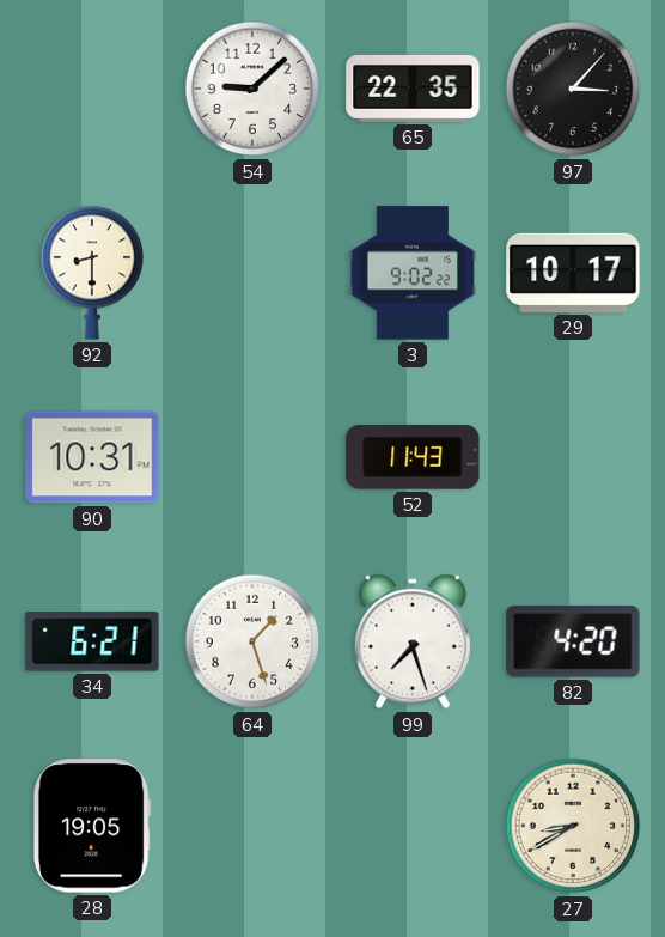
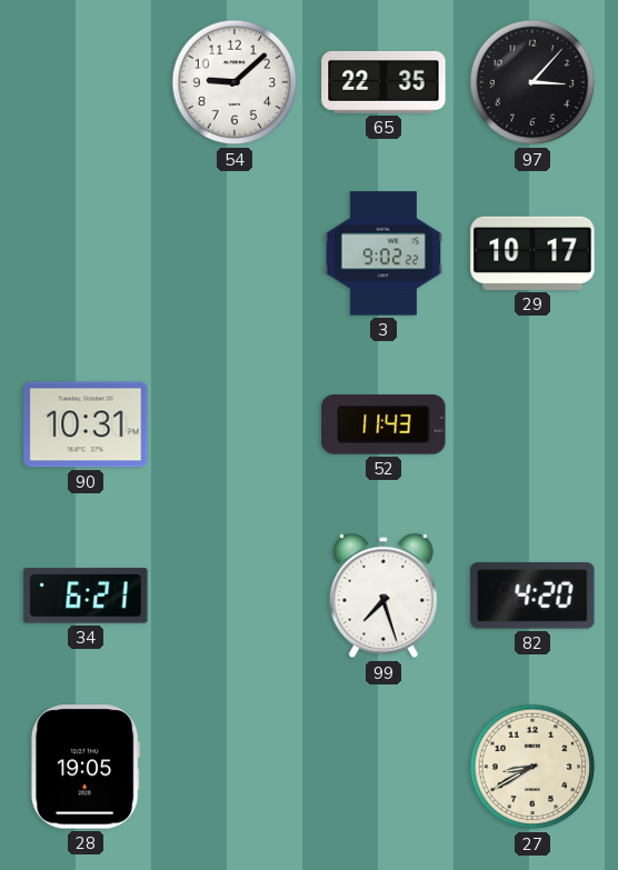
92: 8:30 -> none (92, 273)
64: 1:27 -> none (252, 641)
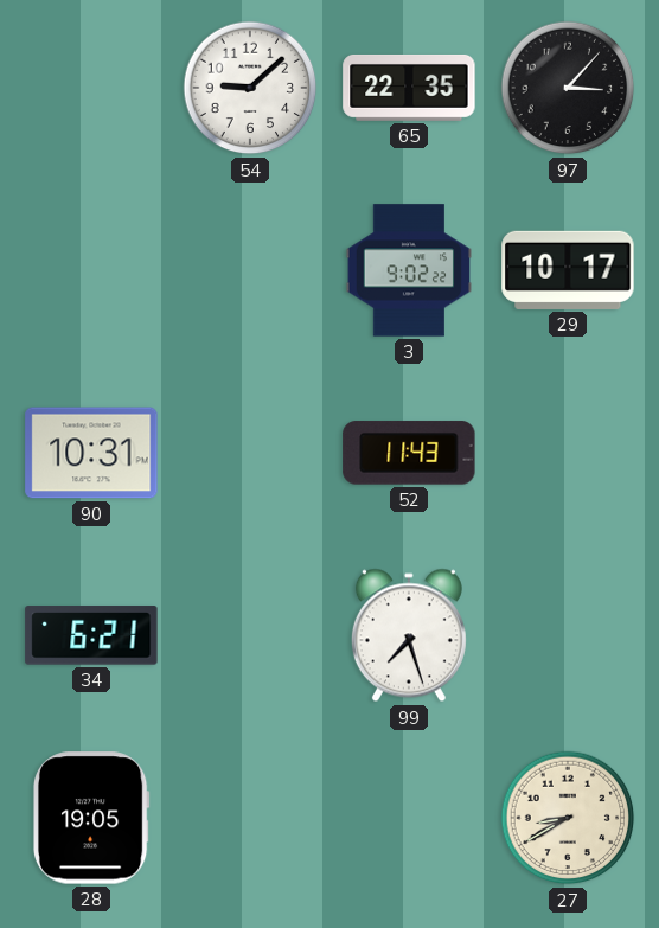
82: 4:20 -> none (532, 596)
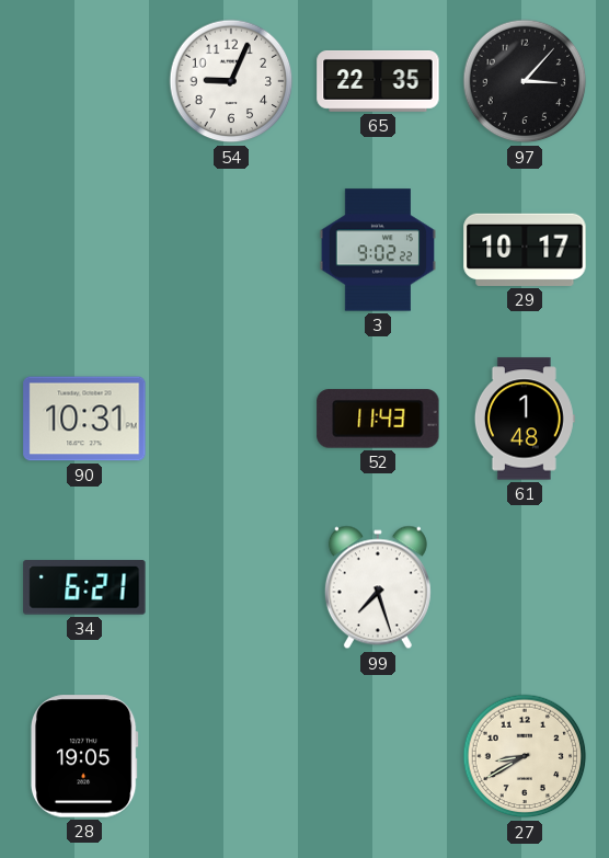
54: 9:08 -> 9:04 (231, 81)
61: none -> 1:48 (525, 419)
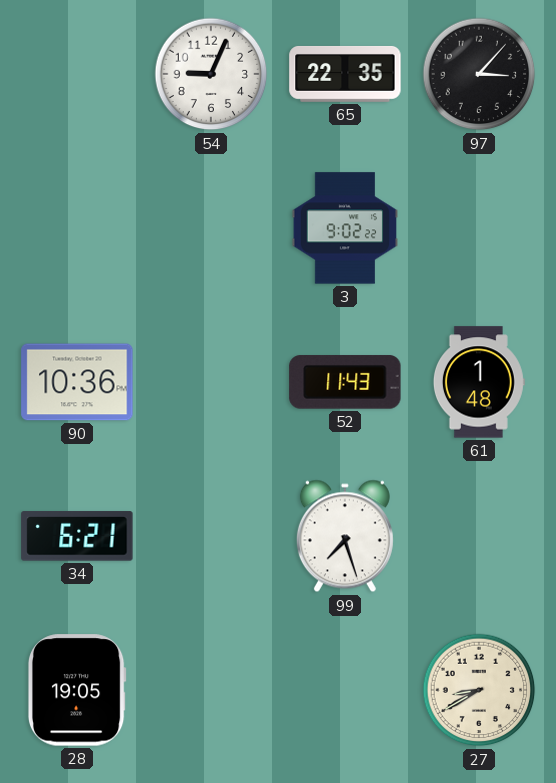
29: 10:17 -> none (525, 250)
90: 10:31 -> 10:36 (77, 382)
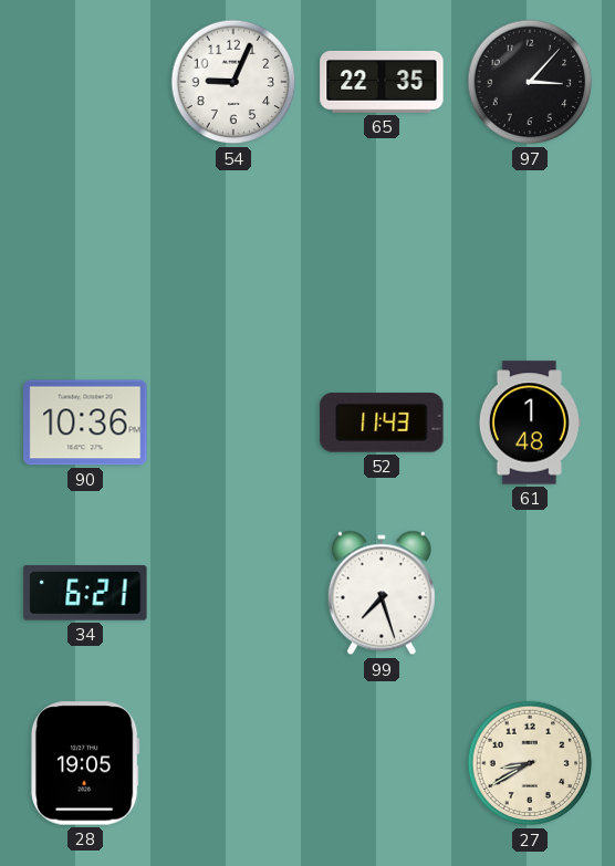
3: 9:02 -> none (345, 228)
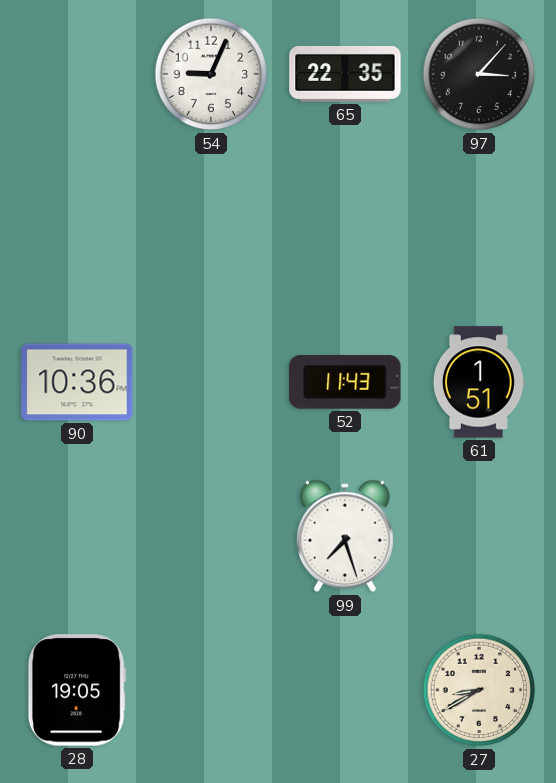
61: 1:48 -> 1:51 (479, 382)
34: 6:21 -> none (85, 593)
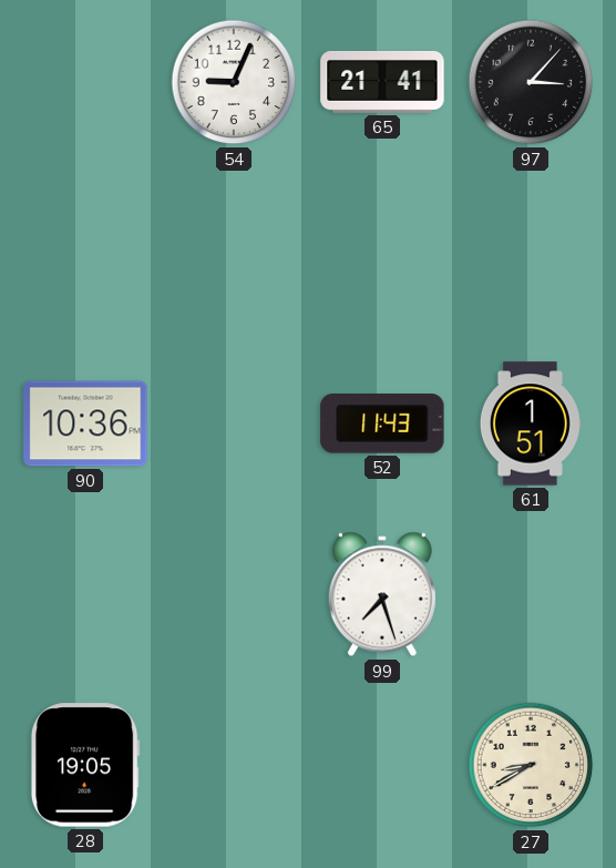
65: 22:35 -> 21:41 (382, 82)
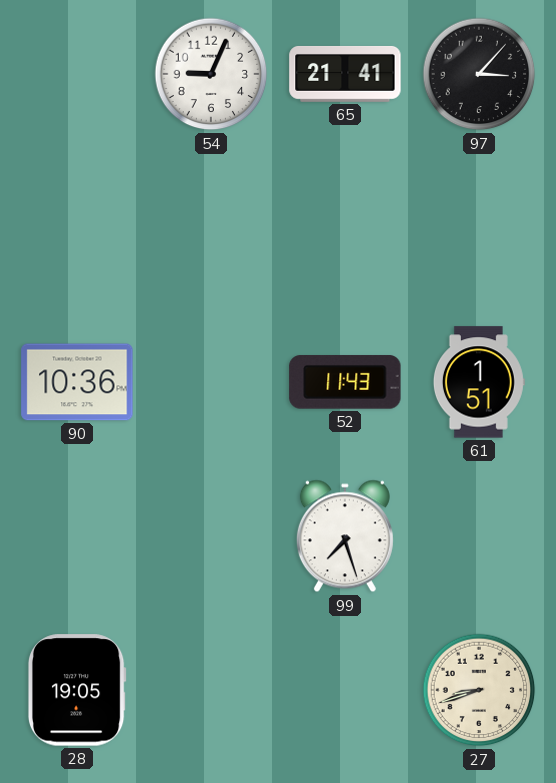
27: 8:40 -> 8:42 (479, 690)
